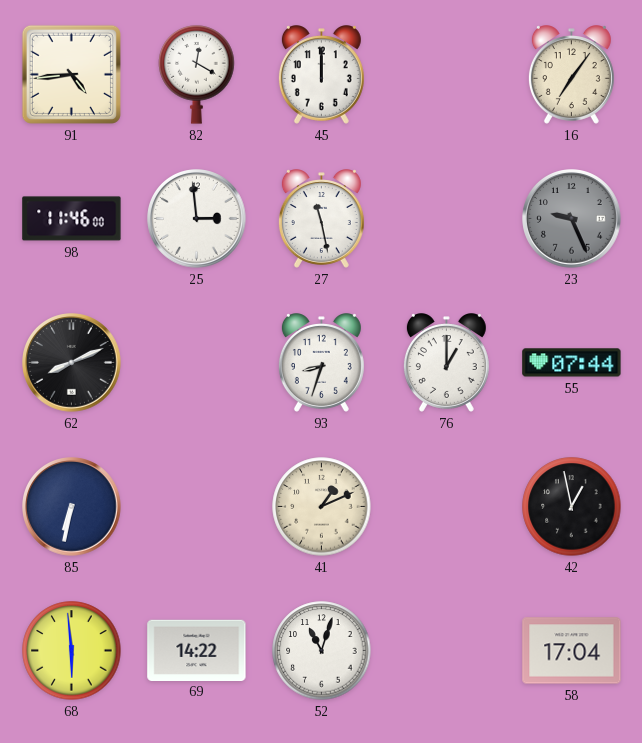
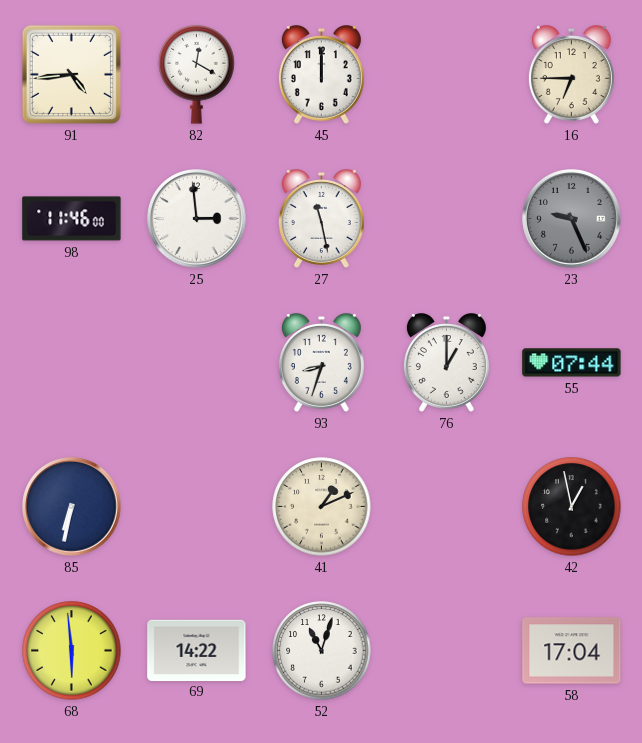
16: 7:06 -> 6:45 (571, 75)
62: 8:11 -> none (72, 363)
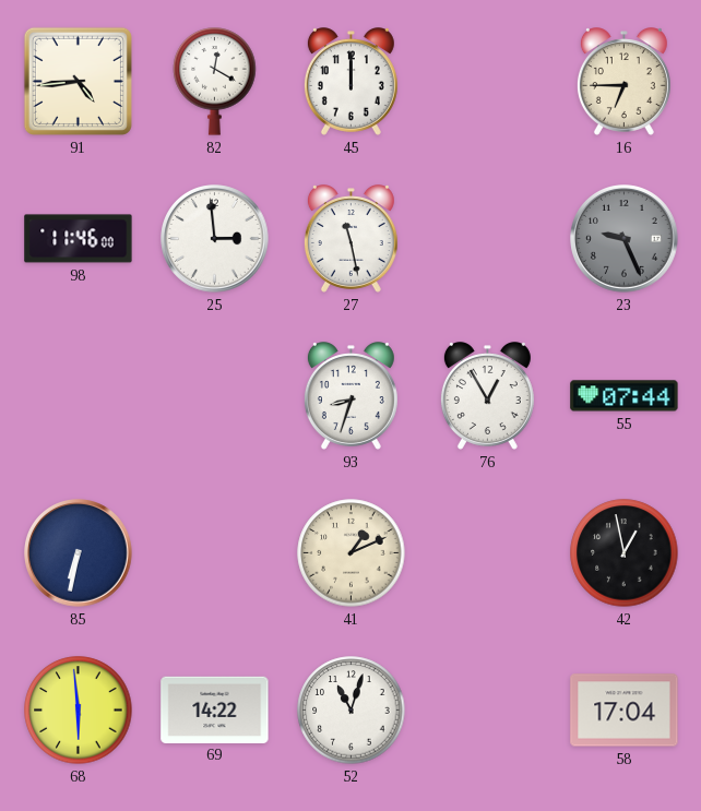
76: 1:00 -> 12:55 (487, 396)
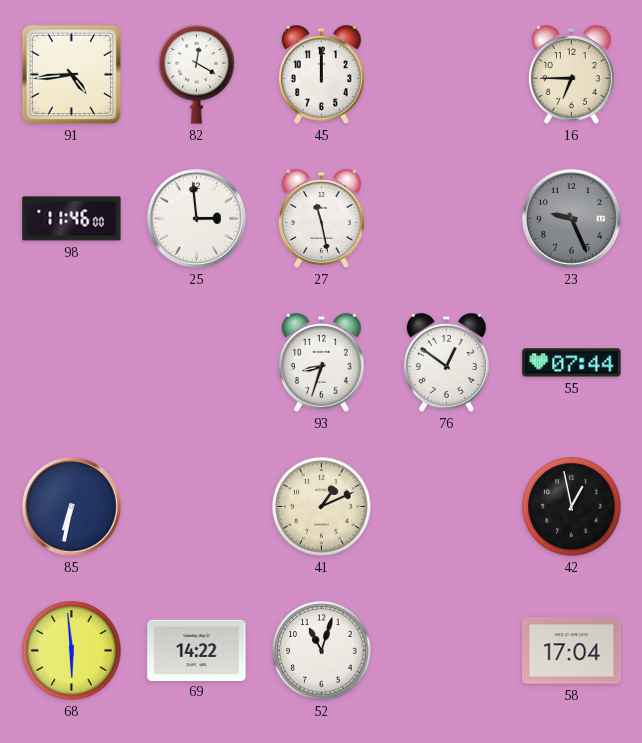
76: 12:55 -> 12:51 (446, 363)
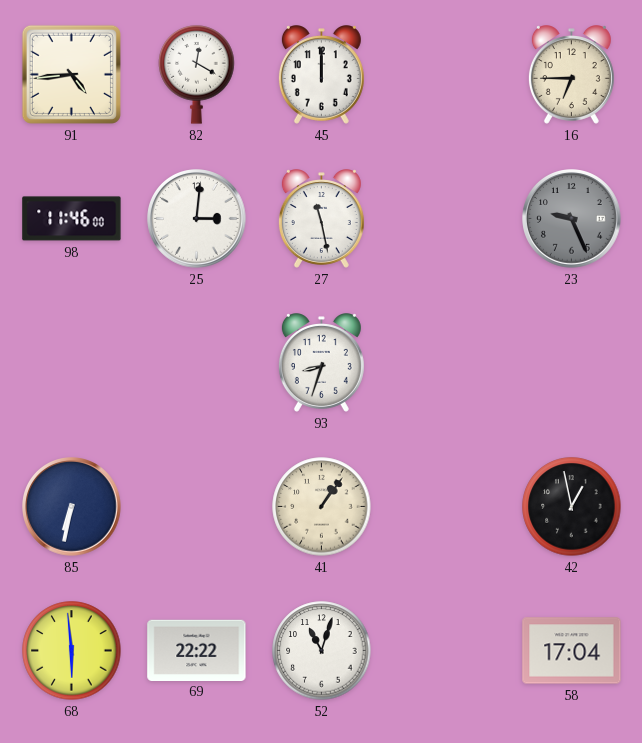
25: 2:59 -> 3:01 (197, 219)
76: 12:51 -> none (446, 363)
55: 07:44 -> none (572, 363)
41: 1:11 -> 1:06 (322, 507)
69: 14:22 -> 22:22 (197, 650)
